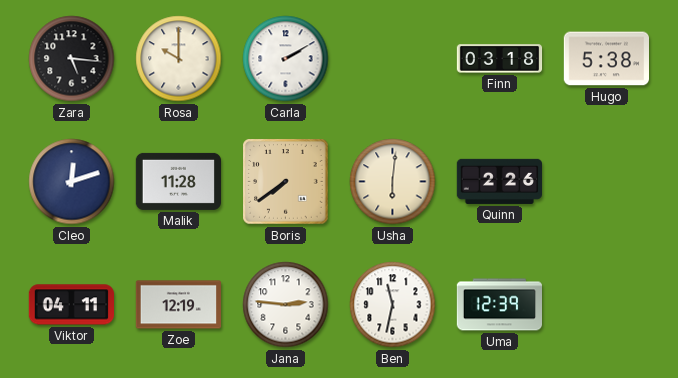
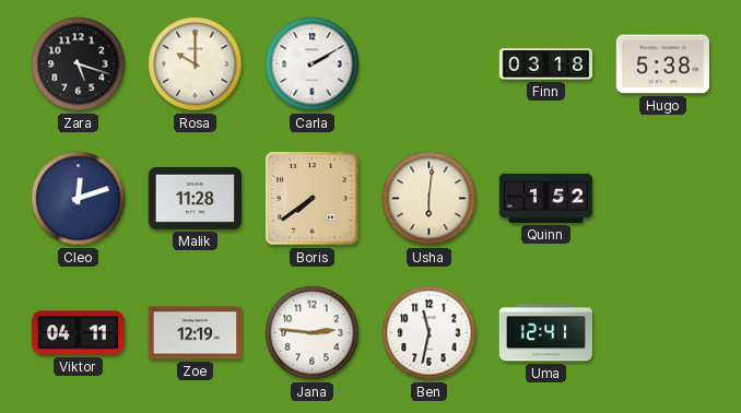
Zara: 5:16 -> 5:18 (79, 64)
Quinn: 2:26 -> 1:52 (545, 198)
Uma: 12:39 -> 12:41 (545, 333)
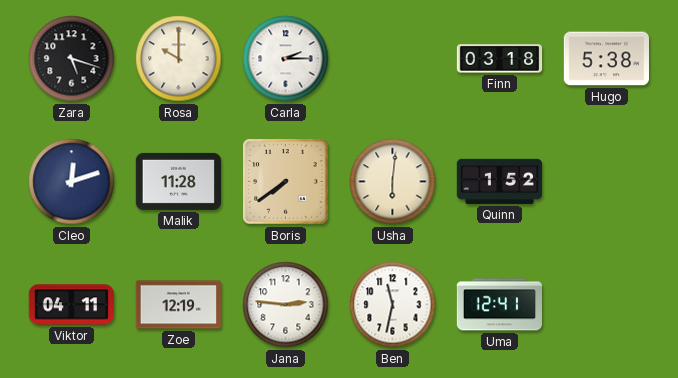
Carla: 2:10 -> 2:15 (286, 59)
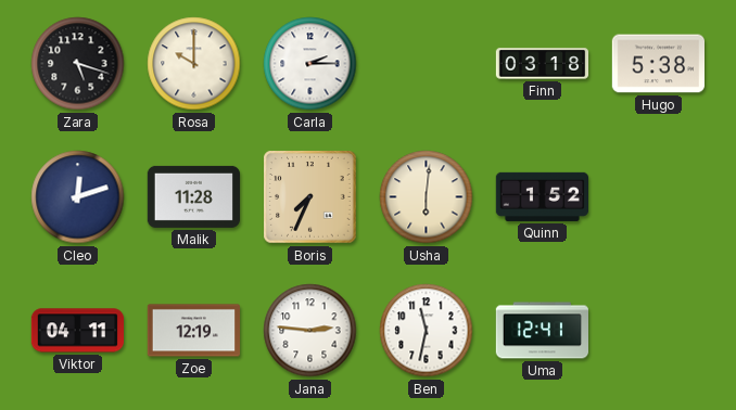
Boris: 7:39 -> 7:34 (310, 197)
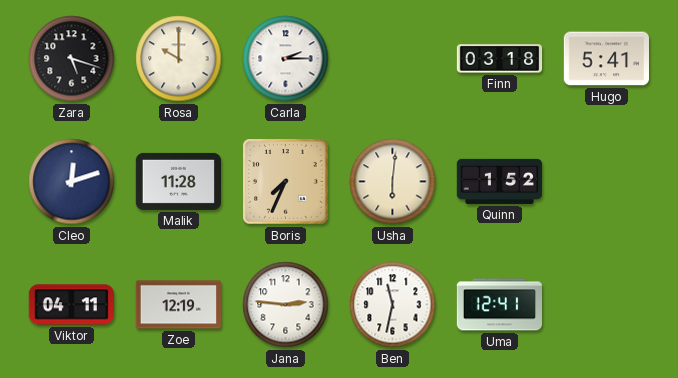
Hugo: 5:38 -> 5:41 (606, 59)
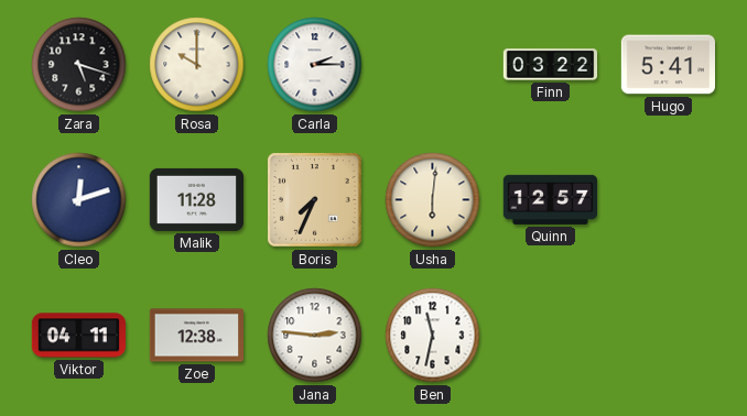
Finn: 03:18 -> 03:22 (551, 65)
Quinn: 1:52 -> 12:57 (550, 199)
Zoe: 12:19 -> 12:38 (196, 336)
Uma: 12:41 -> none (499, 305)
